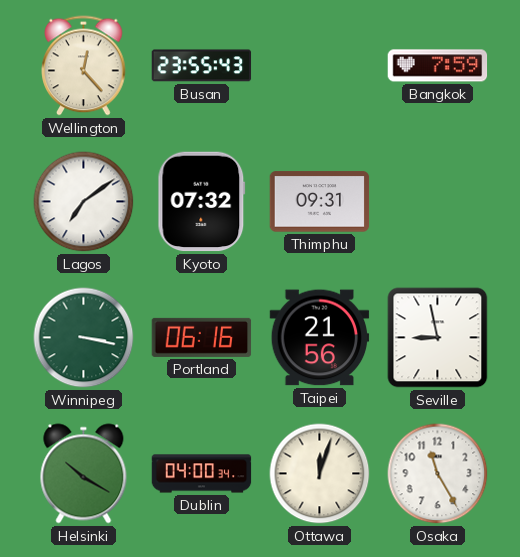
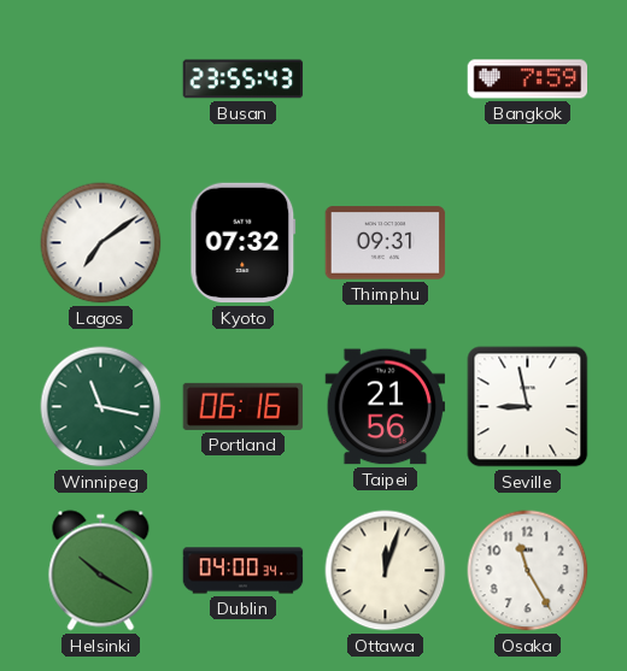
Wellington: 12:23 -> none (84, 66)
Winnipeg: 3:17 -> 11:17 (101, 407)
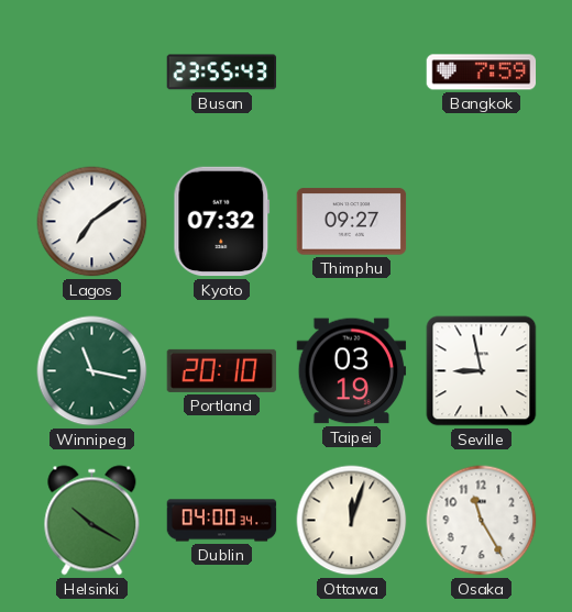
Thimphu: 09:31 -> 09:27 (352, 222)
Portland: 06:16 -> 20:10 (222, 370)
Taipei: 21:56 -> 03:19 (352, 371)
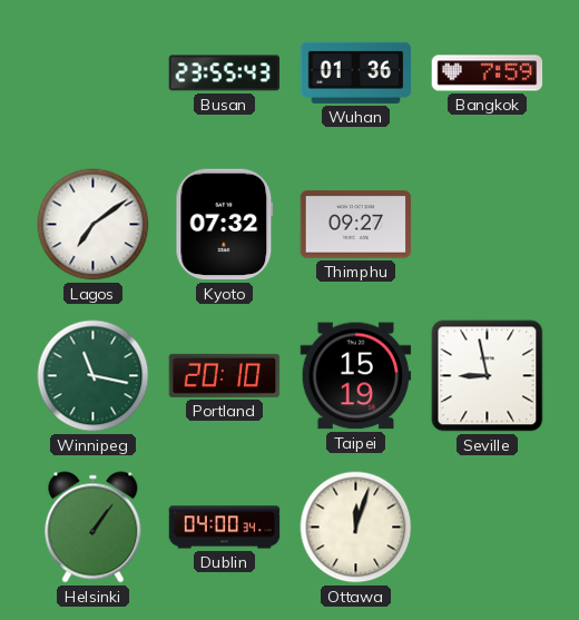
Wuhan: none -> 01:36 (356, 72)
Taipei: 03:19 -> 15:19 (356, 376)
Helsinki: 10:20 -> 1:06 (94, 528)
Osaka: 11:25 -> none (482, 521)
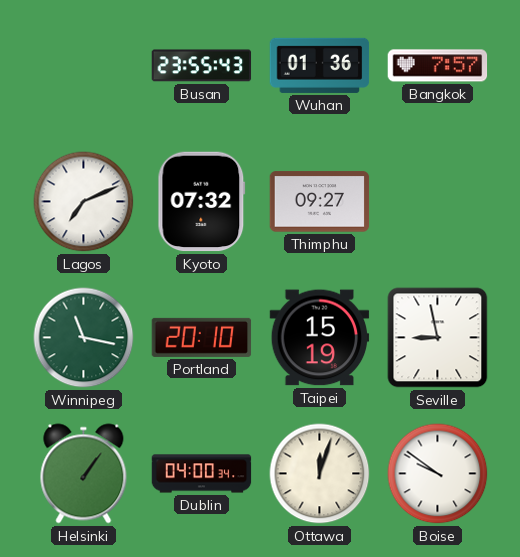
Bangkok: 7:59 -> 7:57 (438, 66)
Lagos: 7:09 -> 7:11 (84, 202)
Boise: none -> 9:51 (438, 474)
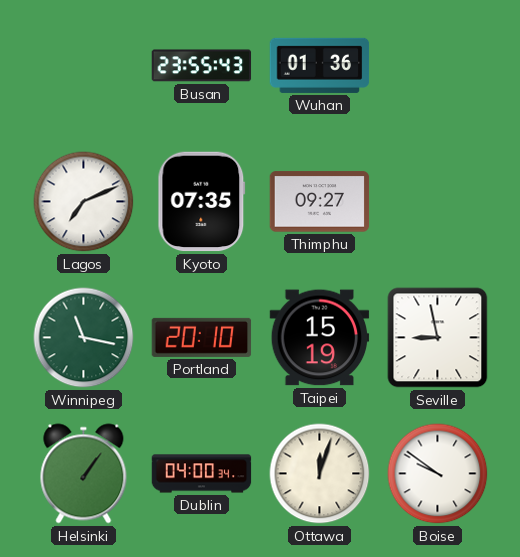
Bangkok: 7:57 -> none (438, 66)
Kyoto: 07:32 -> 07:35 (202, 202)
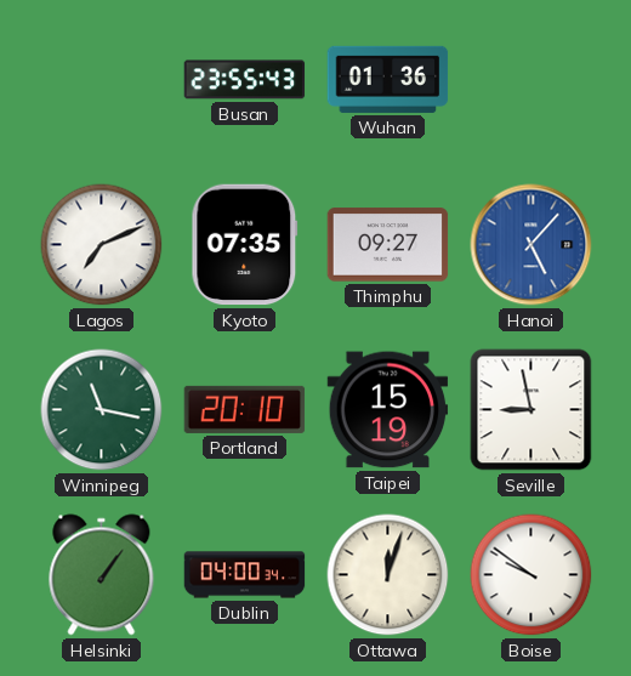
Hanoi: none -> 5:07 (531, 245)
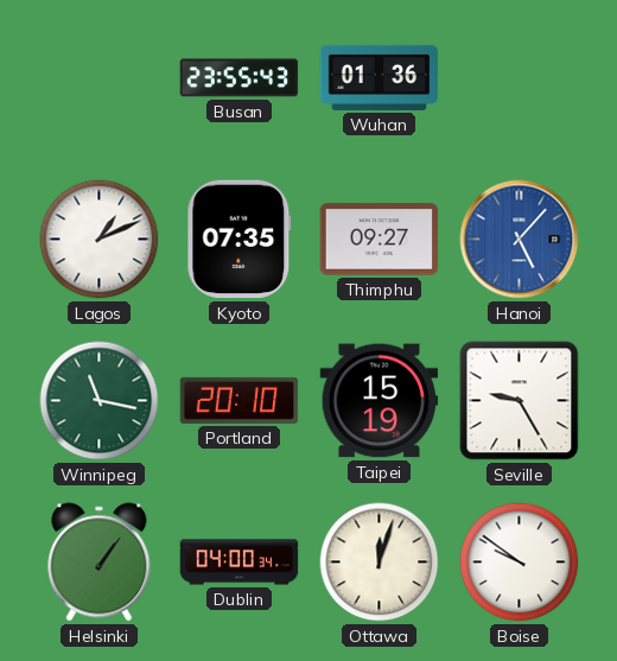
Lagos: 7:11 -> 1:11 (100, 240)
Seville: 8:58 -> 9:25 (520, 401)
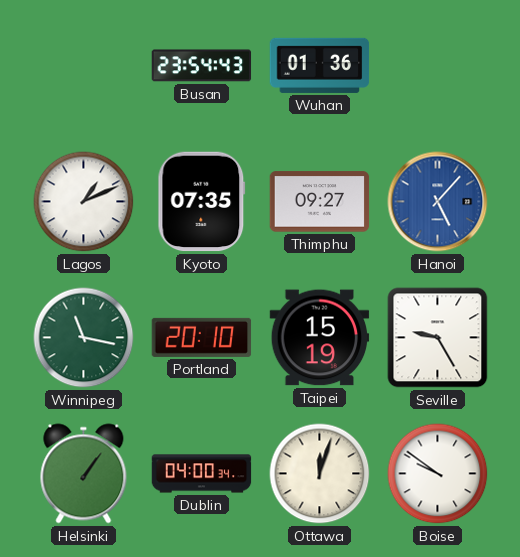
Busan: 23:55 -> 23:54 (202, 66)
